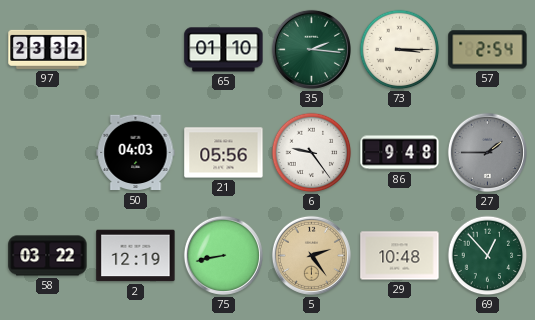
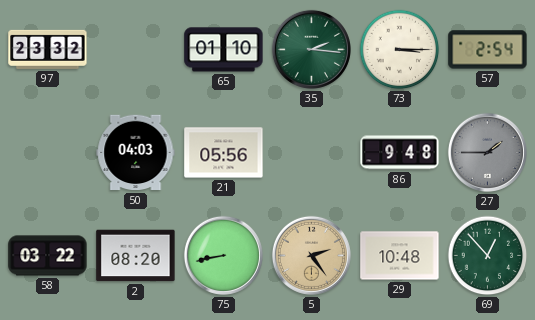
6: 9:24 -> none (312, 153)
2: 12:19 -> 08:20 (136, 256)
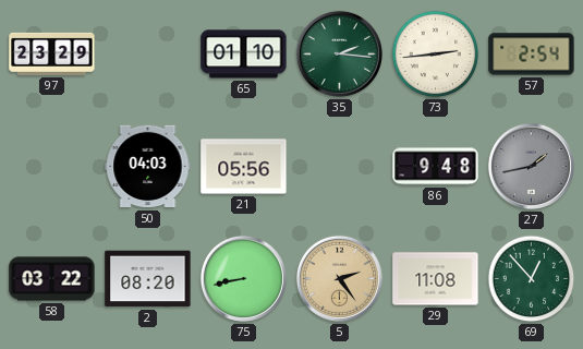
97: 23:32 -> 23:29 (52, 53)
73: 3:15 -> 2:44 (436, 55)
27: 1:45 -> 1:43 (531, 166)
29: 10:48 -> 11:08 (436, 279)
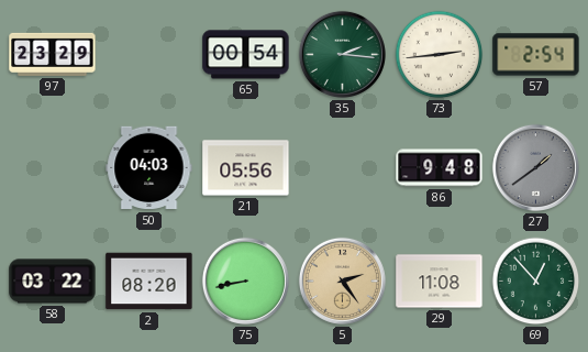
65: 01:10 -> 00:54 (246, 55)
27: 1:43 -> 1:39 (535, 167)
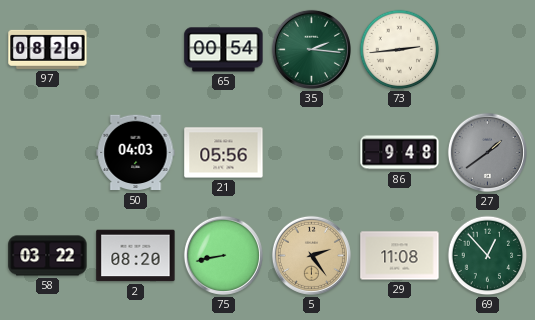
97: 23:29 -> 08:29 (48, 49)
57: 2:54 -> none (536, 55)
